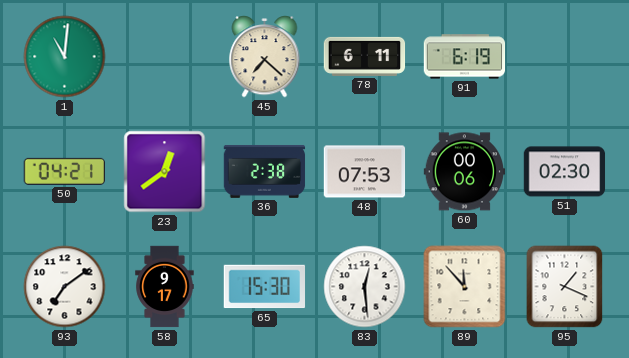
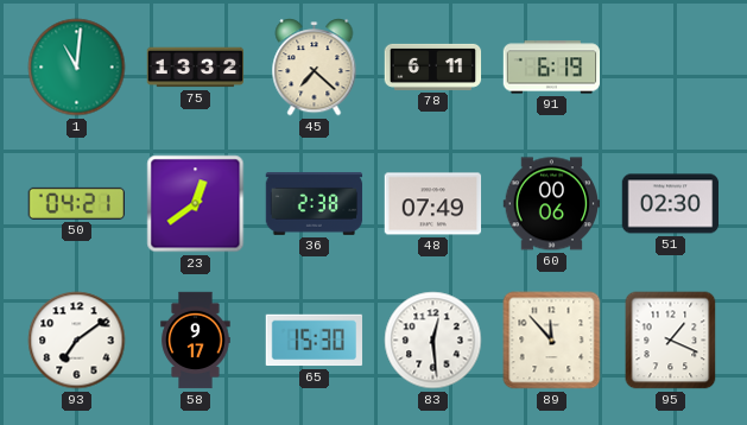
75: none -> 13:32 (196, 68)
48: 07:53 -> 07:49 (433, 204)
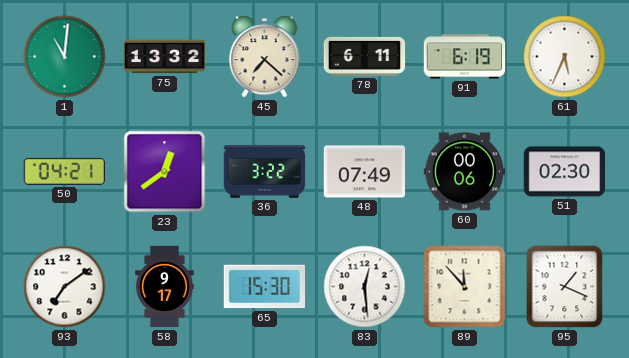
61: none -> 5:34 (565, 57)
36: 2:38 -> 3:22 (265, 171)
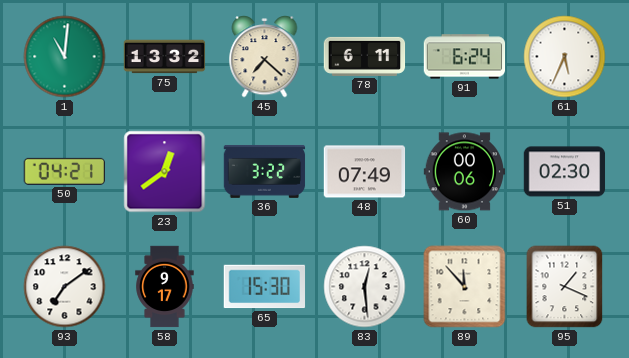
91: 6:19 -> 6:24 (465, 57)
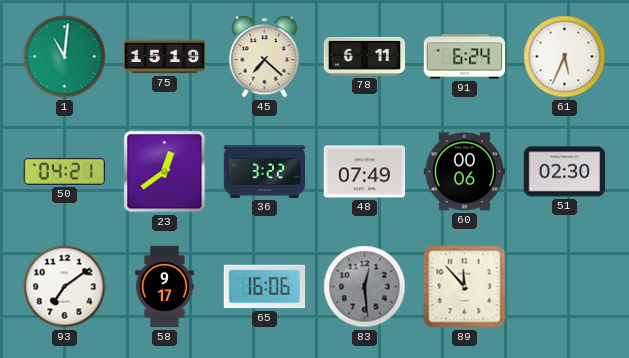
75: 13:32 -> 15:19 (165, 57)
65: 15:30 -> 16:06 (265, 287)
83 dial: white -> grey (365, 287)
95: 1:19 -> none (565, 287)
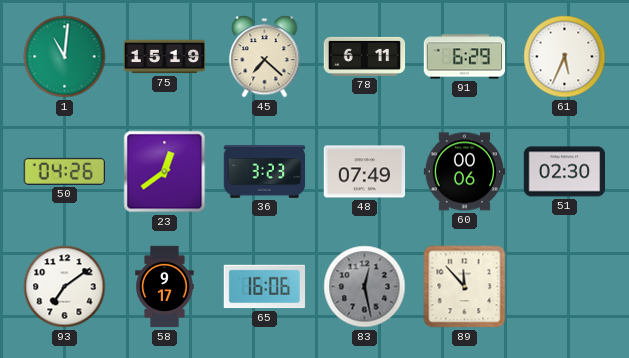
91: 6:24 -> 6:29 (465, 57)
50: 04:21 -> 04:26 (64, 171)
36: 3:22 -> 3:23 (265, 171)
83: 12:29 -> 12:28 (365, 287)
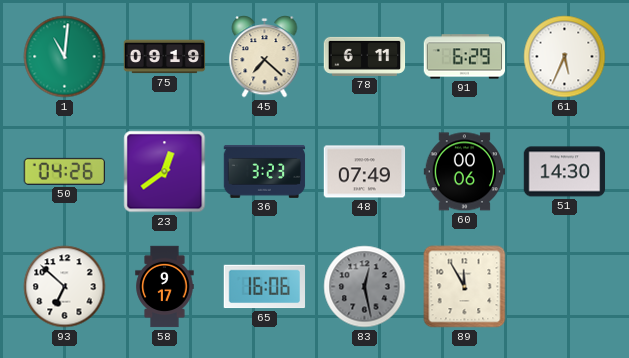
75: 15:19 -> 09:19 (165, 57)
51: 02:30 -> 14:30 (565, 172)
93: 7:09 -> 6:52 (65, 287)
89: 11:53 -> 11:55 (465, 287)
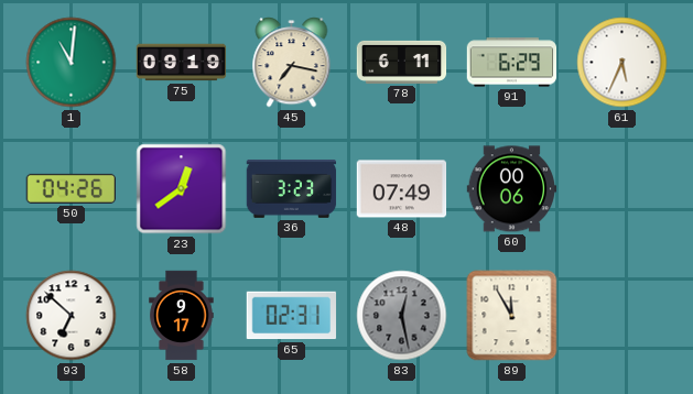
45: 7:22 -> 7:17 (292, 63)
51: 14:30 -> none (565, 172)
65: 16:06 -> 02:31 (292, 316)
